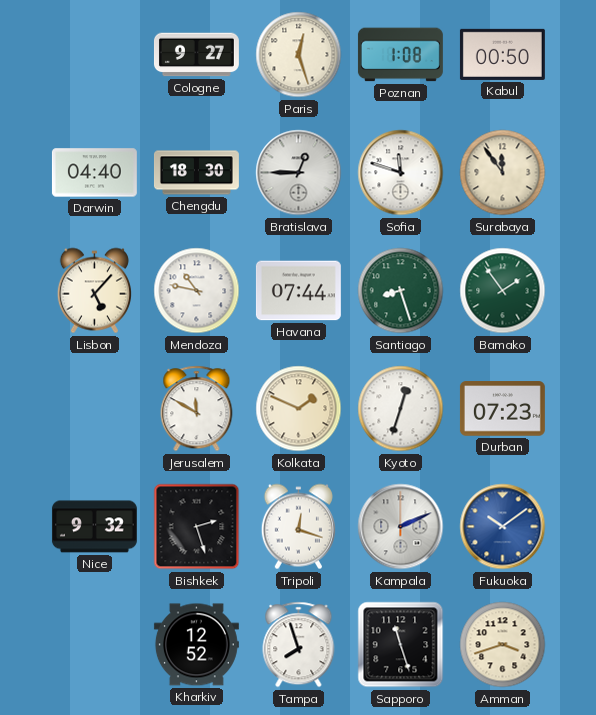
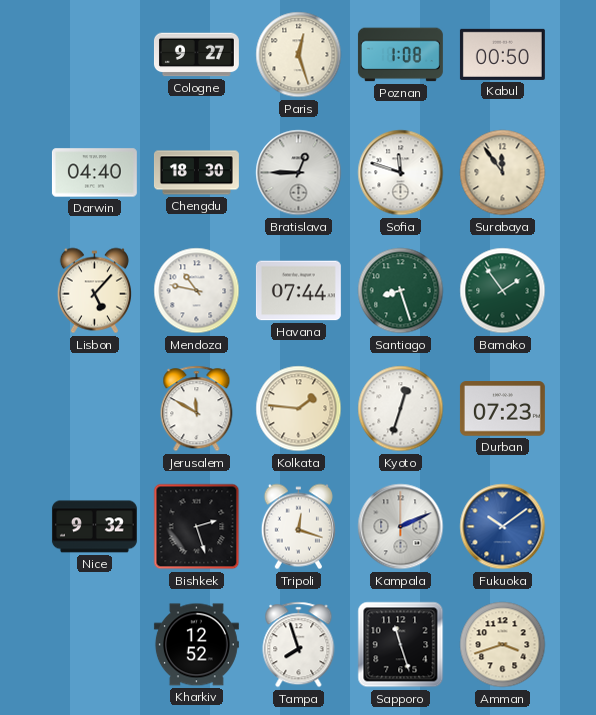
Kolkata: 1:49 -> 1:46 (299, 409)
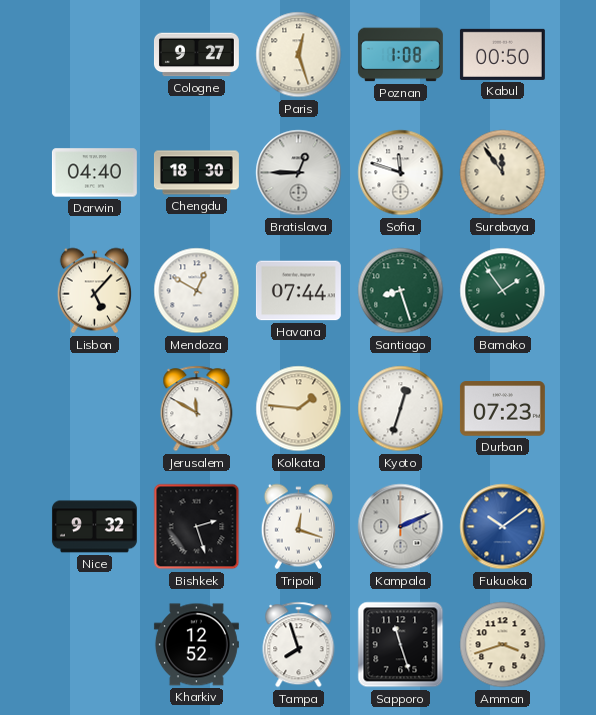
Mendoza: 10:47 -> 12:50 (197, 291)
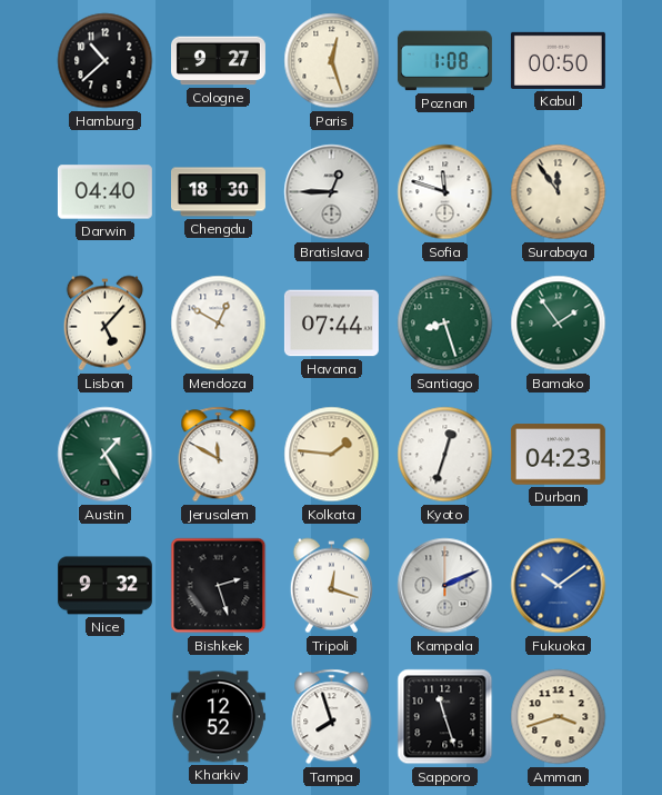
Hamburg: none -> 10:38 (106, 61)
Austin: none -> 1:25 (106, 455)
Durban: 07:23 -> 04:23 (558, 455)
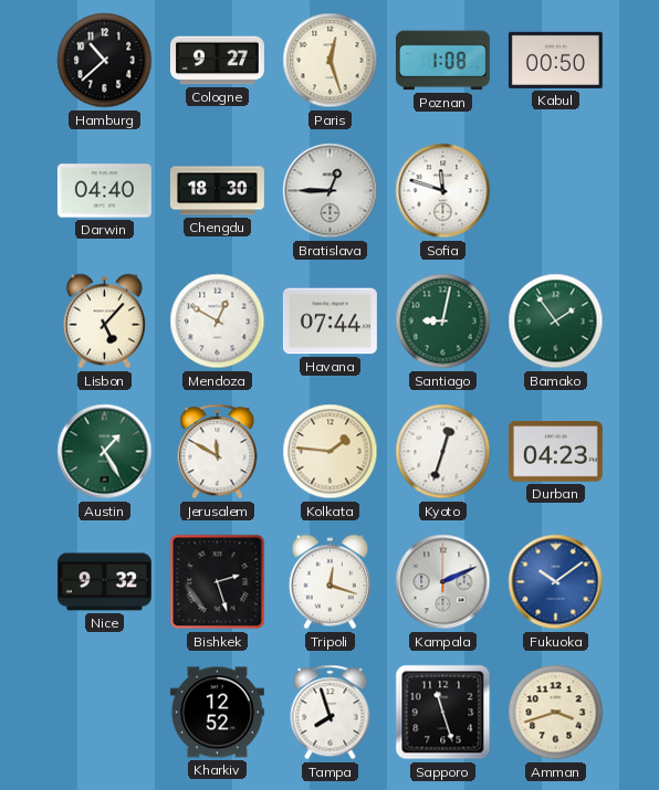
Surabaya: 11:54 -> none (559, 192)
Santiago: 8:27 -> 9:02 (443, 322)
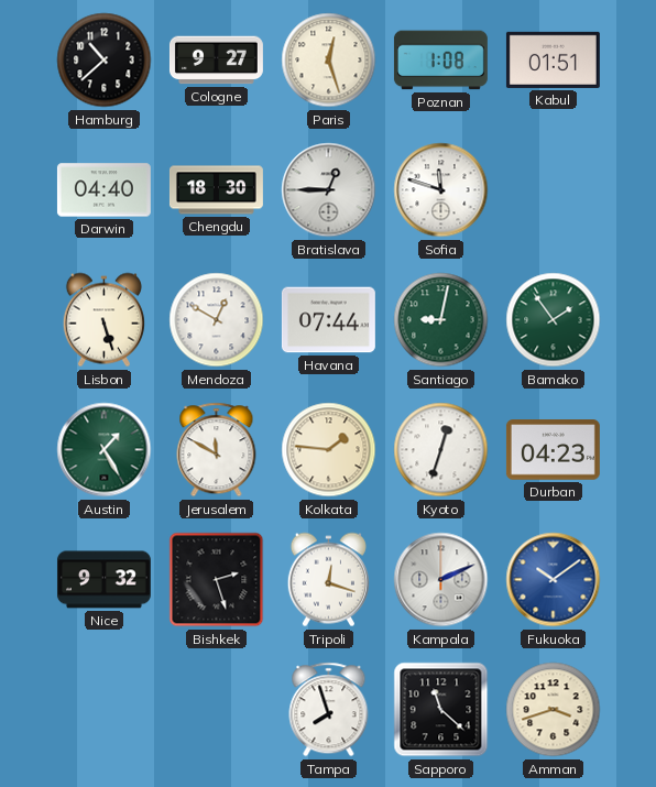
Kabul: 00:50 -> 01:51 (553, 59)
Lisbon: 5:07 -> 5:27 (103, 320)
Kharkiv: 12:52 -> none (217, 713)
Sapporo: 11:27 -> 11:22 (441, 710)
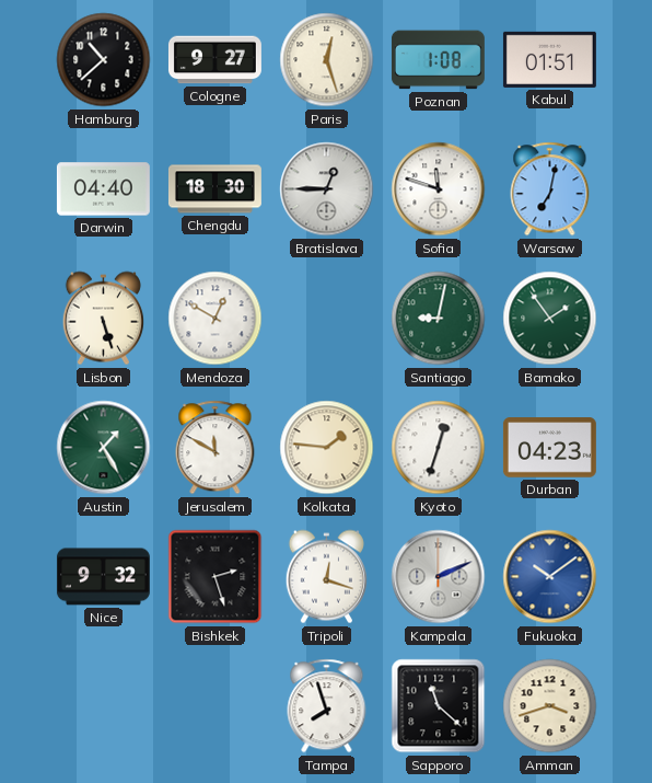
Warsaw: none -> 7:02 (550, 189)
Havana: 07:44 -> none (328, 320)
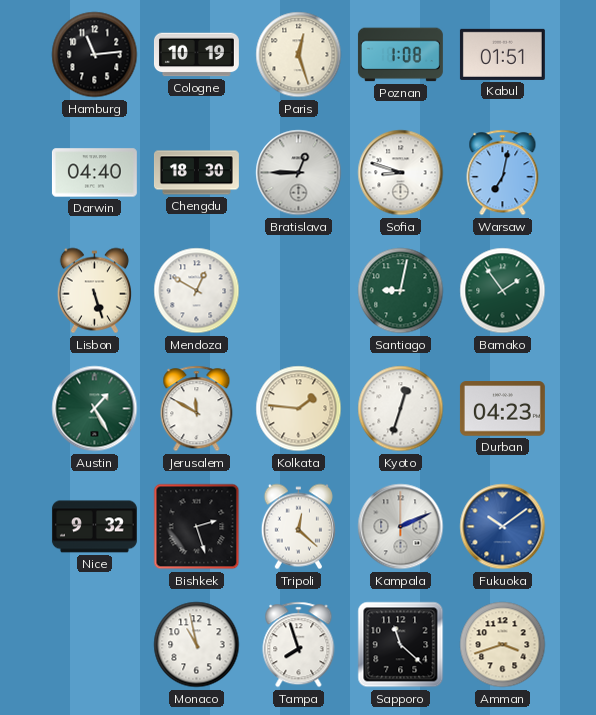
Hamburg: 10:38 -> 11:14 (95, 55)
Cologne: 9:27 -> 10:19 (196, 55)
Sofia: 11:48 -> 8:48 (401, 173)
Tripoli: 12:18 -> 12:22 (298, 527)
Monaco: none -> 10:58 (197, 645)
